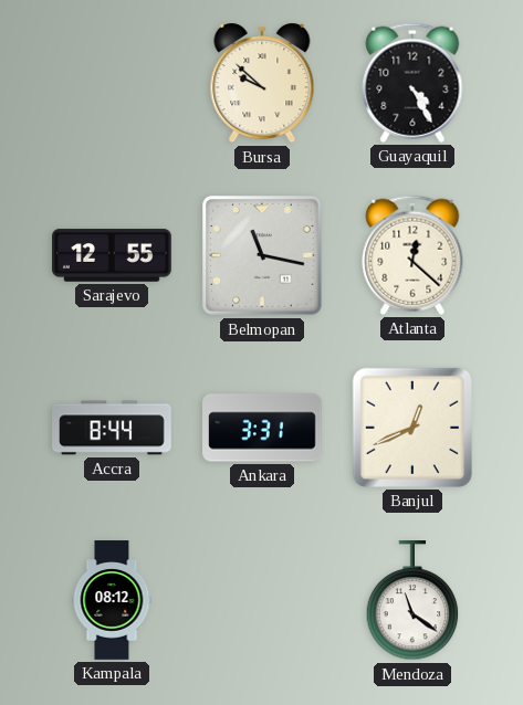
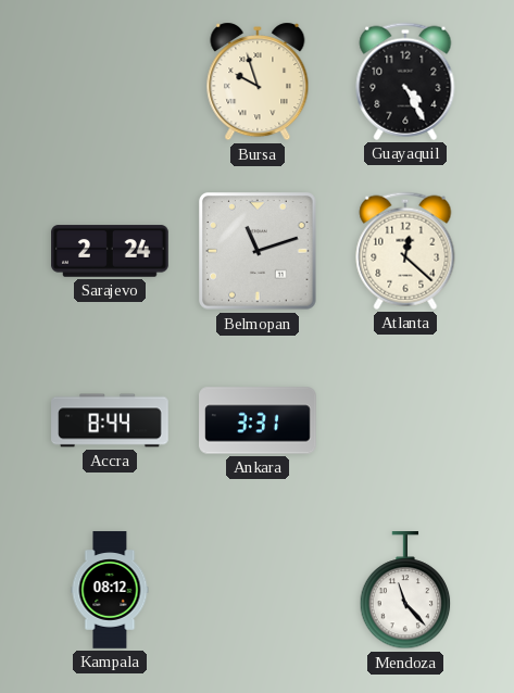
Bursa: 9:52 -> 9:57 (258, 81)
Sarajevo: 12:55 -> 2:24 (110, 251)
Belmopan: 11:17 -> 11:12 (258, 251)
Banjul: 12:41 -> none (412, 428)
Mendoza: 11:21 -> 11:23 (405, 591)
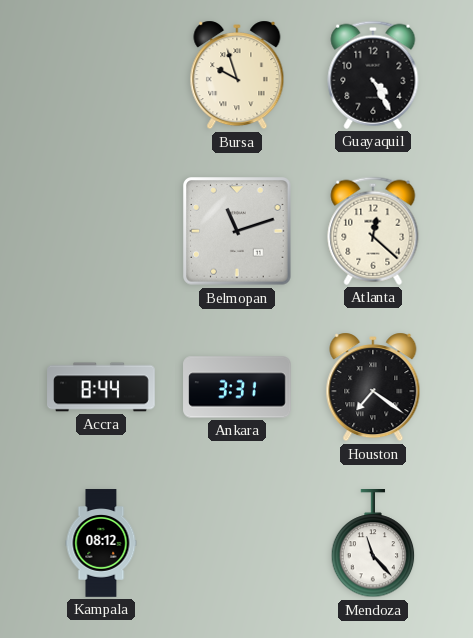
Sarajevo: 2:24 -> none (110, 251)
Houston: none -> 7:21 (373, 387)
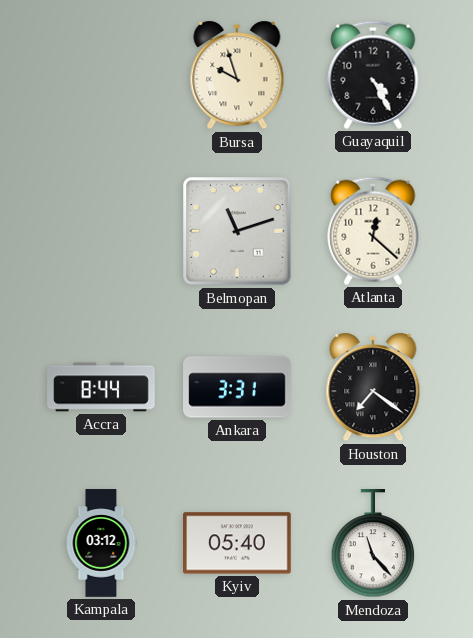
Kampala: 08:12 -> 03:12 (101, 543)
Kyiv: none -> 05:40 (238, 543)
